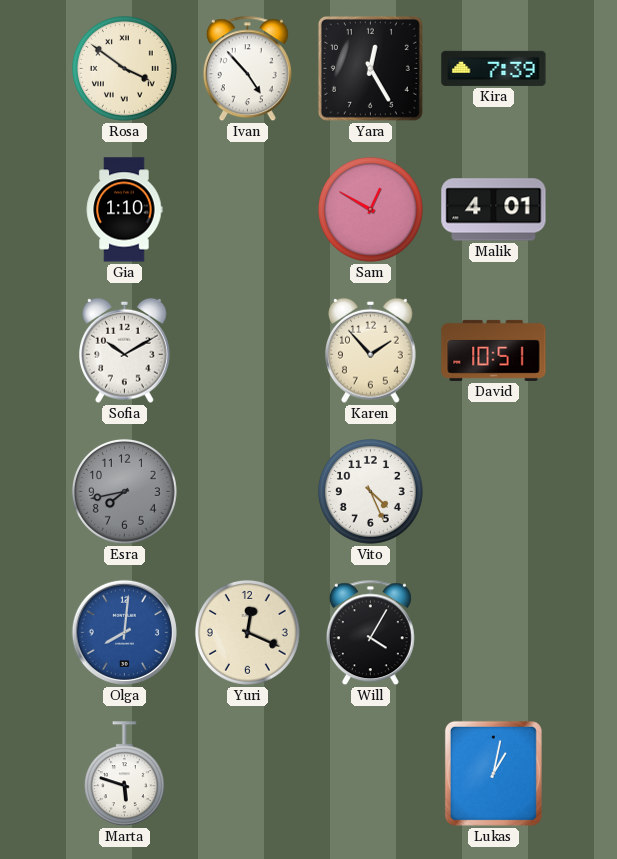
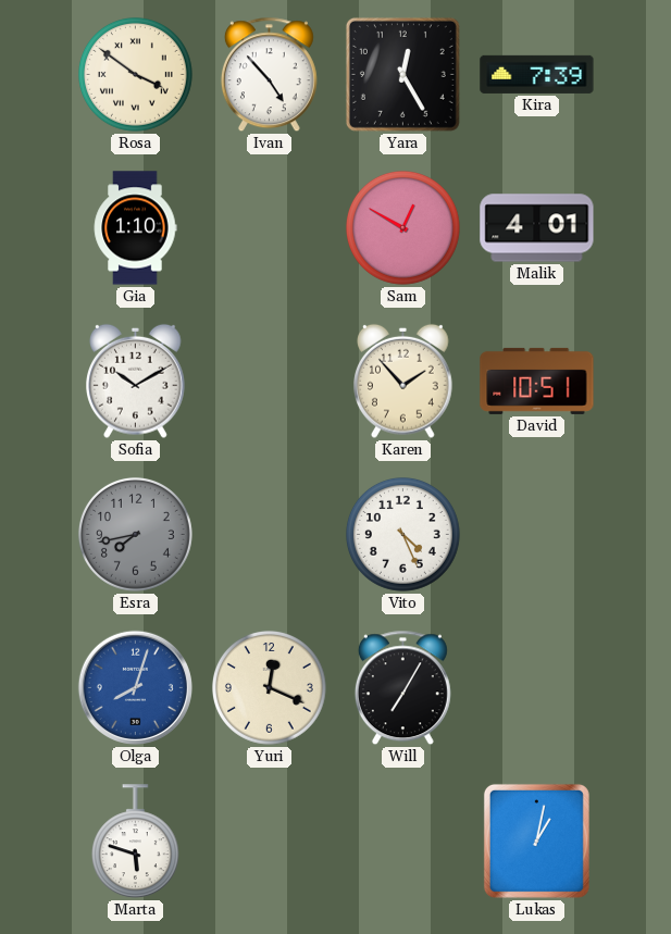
Olga: 8:01 -> 8:03 (135, 687)
Will: 4:05 -> 7:05 (402, 688)
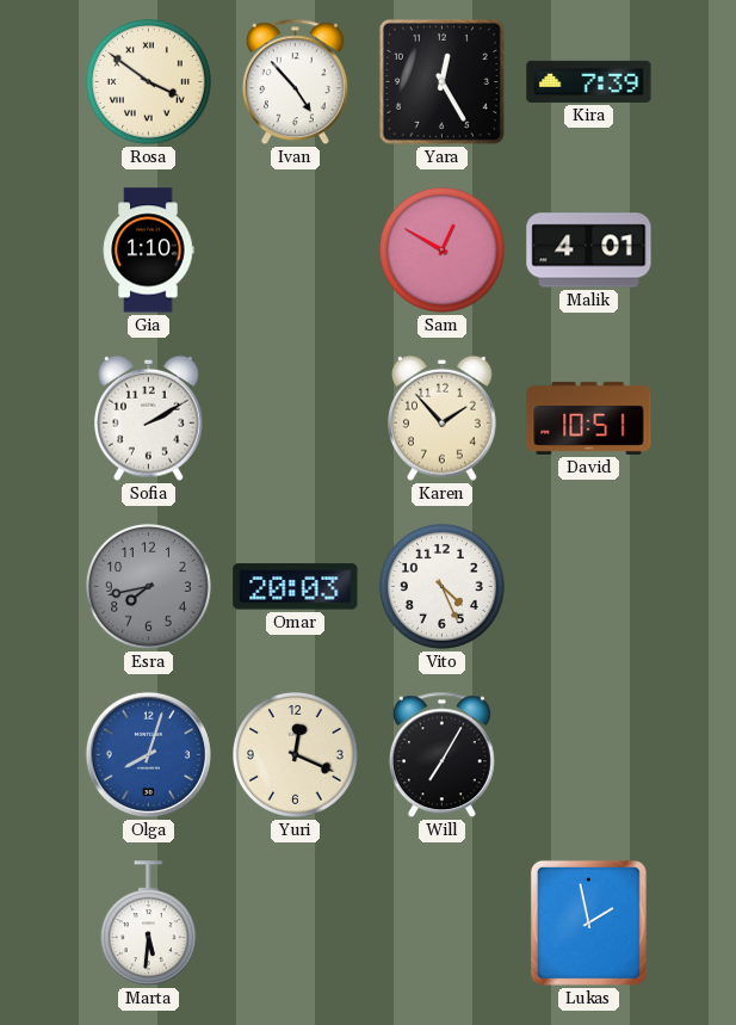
Sofia: 10:10 -> 2:10 (149, 418)
Omar: none -> 20:03 (296, 587)
Marta: 5:48 -> 5:31 (148, 924)
Lukas: 1:02 -> 1:58 (588, 922)
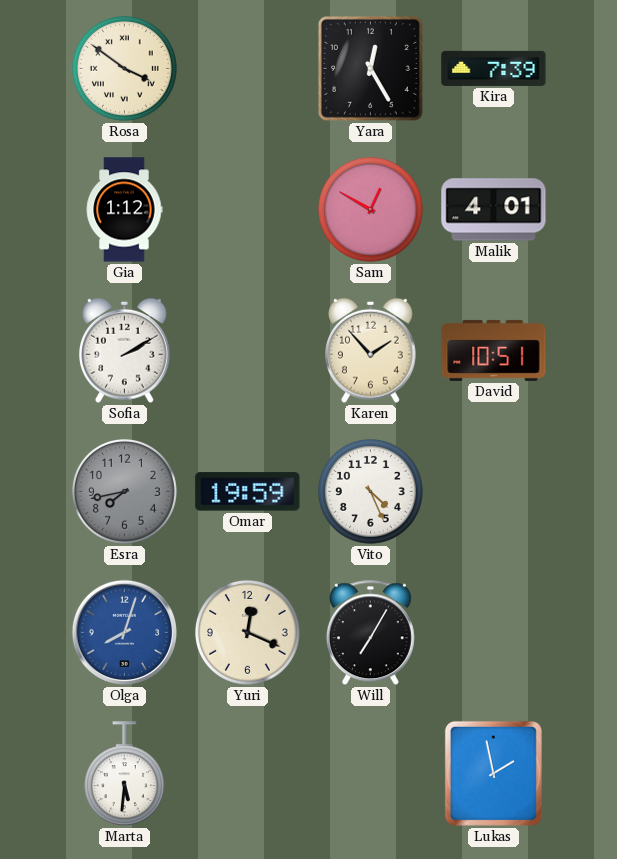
Ivan: 4:53 -> none (295, 82)
Gia: 1:10 -> 1:12 (124, 210)
Omar: 20:03 -> 19:59 (248, 492)
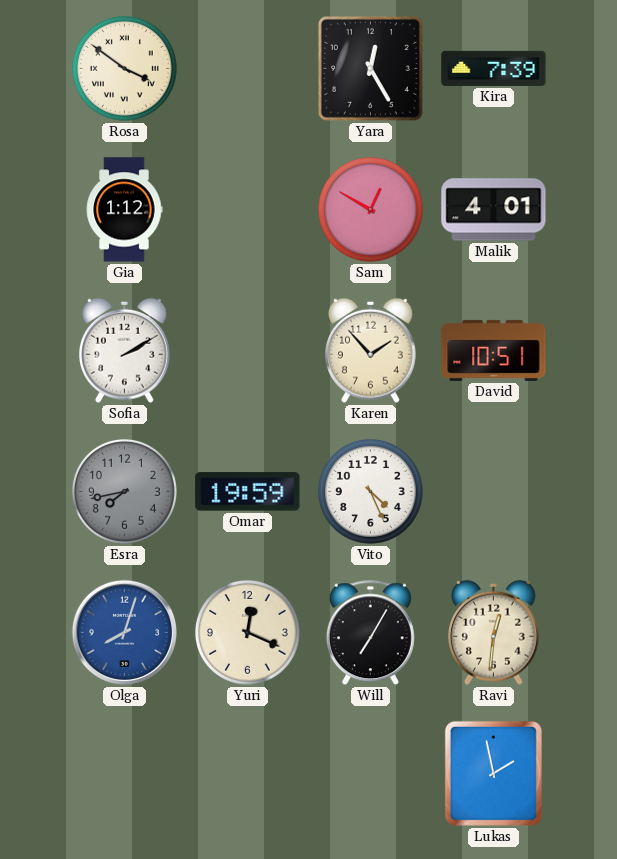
Ravi: none -> 12:31 (494, 632)
Marta: 5:31 -> none (124, 774)
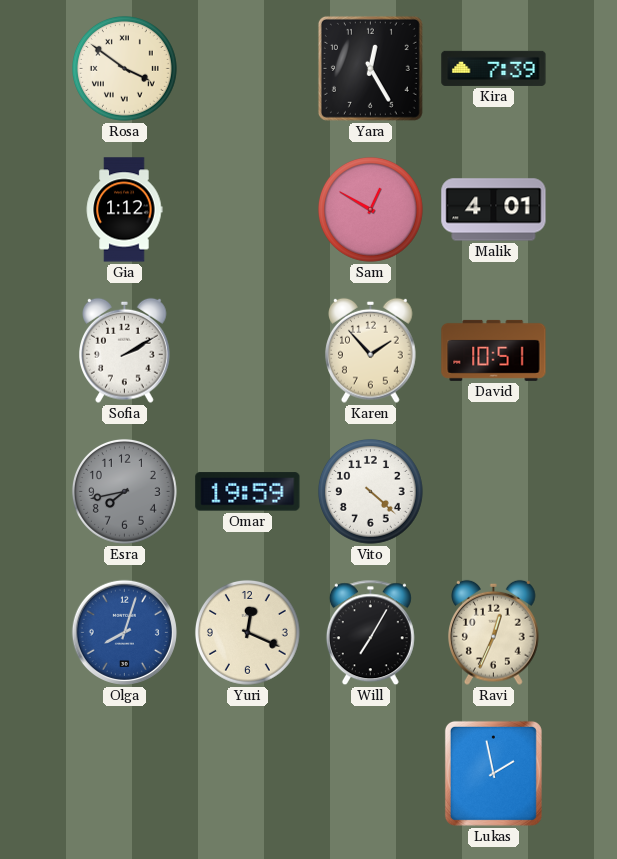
Vito: 4:26 -> 4:22 (371, 492)
Ravi: 12:31 -> 12:34 (494, 632)
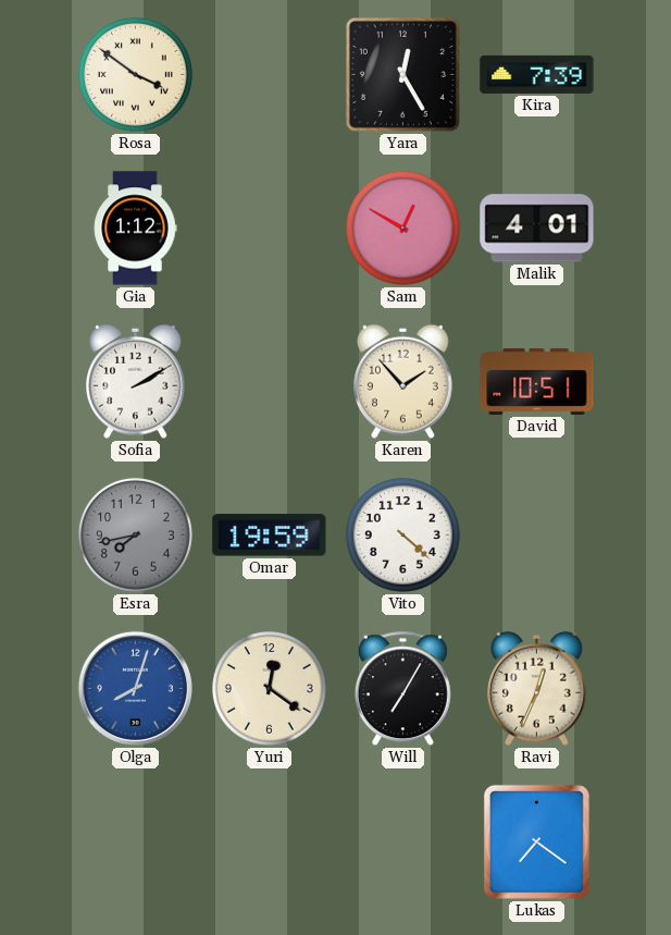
Yuri: 12:19 -> 12:21 (270, 689)
Lukas: 1:58 -> 7:21 (536, 841)
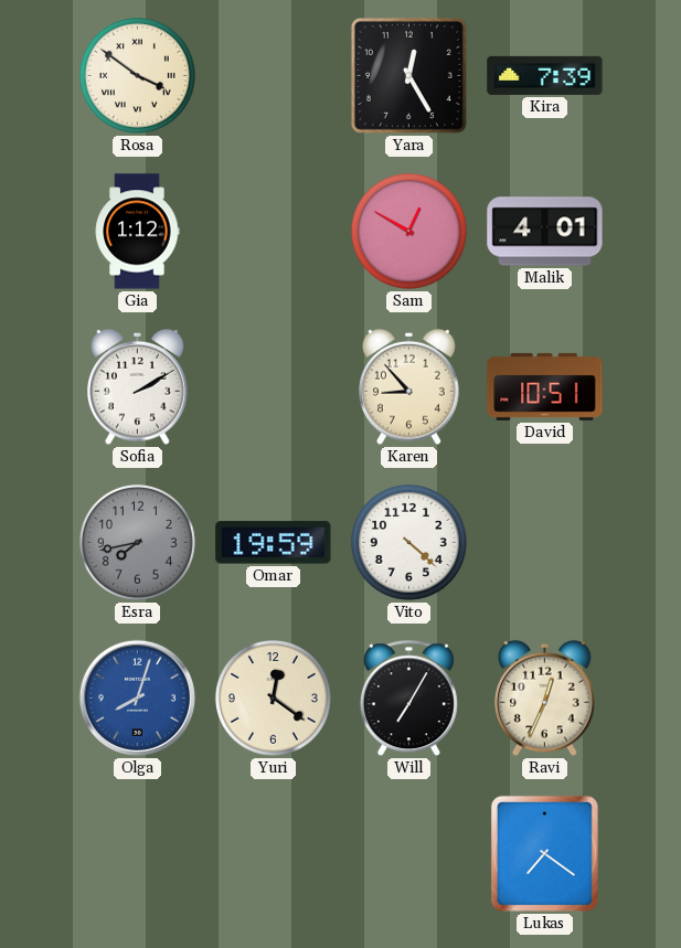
Karen: 1:53 -> 8:53 (409, 386)
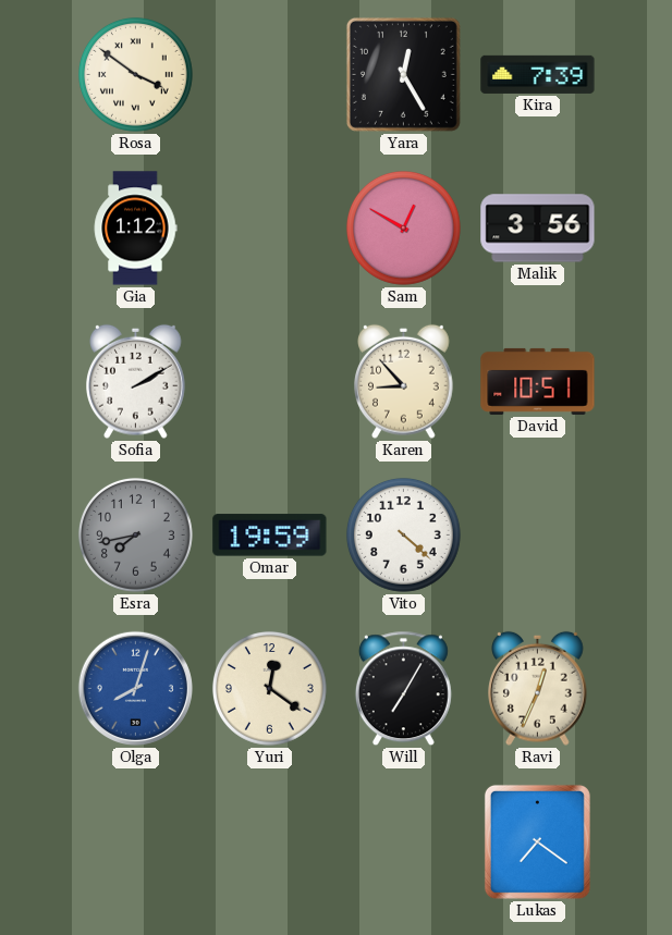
Malik: 4:01 -> 3:56 (538, 229)
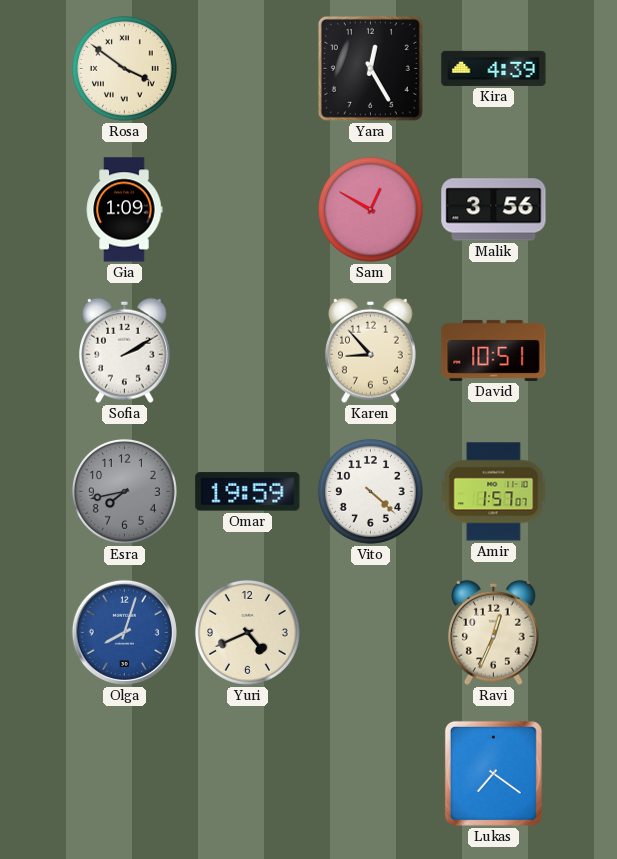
Kira: 7:39 -> 4:39 (494, 68)
Gia: 1:12 -> 1:09 (124, 210)
Amir: none -> 1:57 (494, 492)
Yuri: 12:21 -> 4:41 (248, 633)
Will: 7:05 -> none (403, 689)
